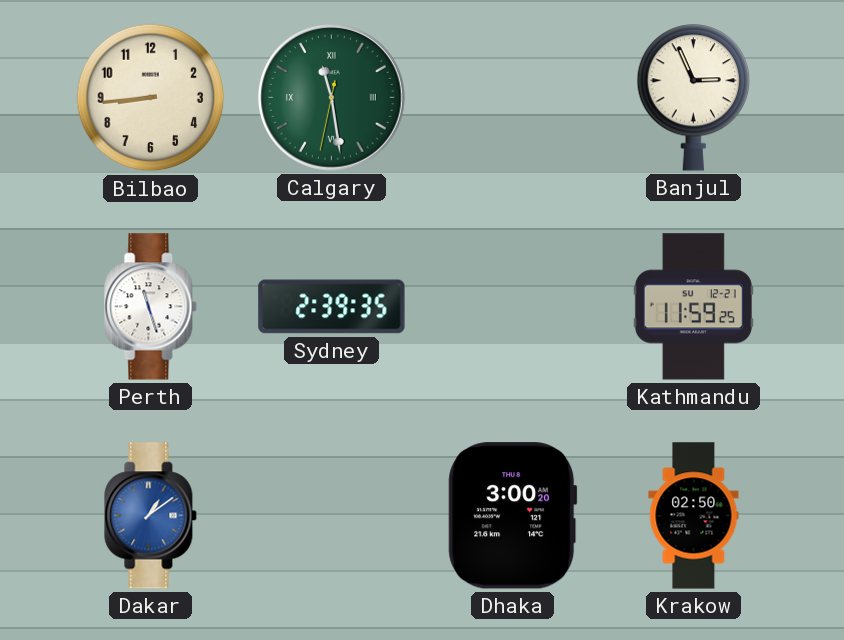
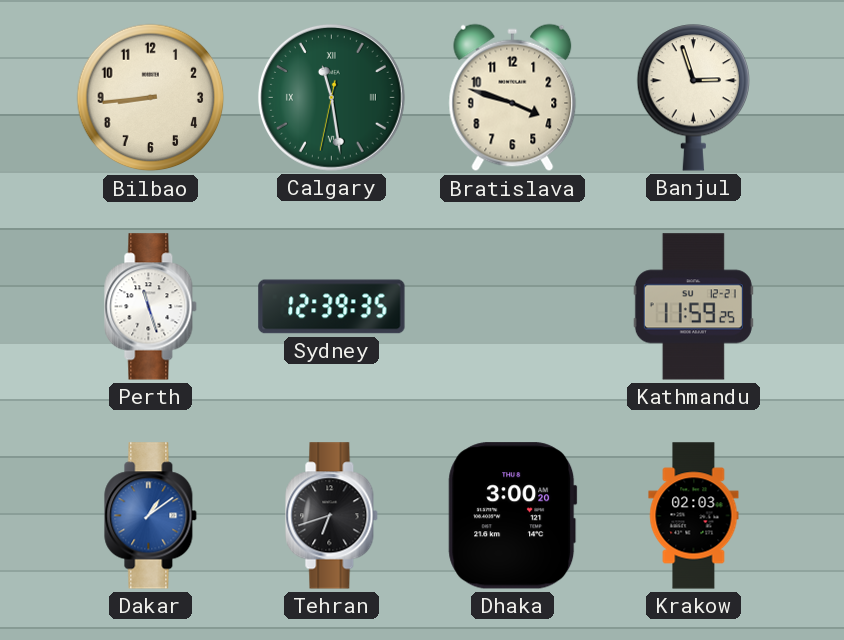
Bratislava: none -> 3:48 (513, 98)
Banjul: 2:56 -> 2:57 (693, 98)
Sydney: 2:39 -> 12:39 (332, 307)
Tehran: none -> 6:42 (332, 516)
Krakow: 02:50 -> 02:03 (694, 516)
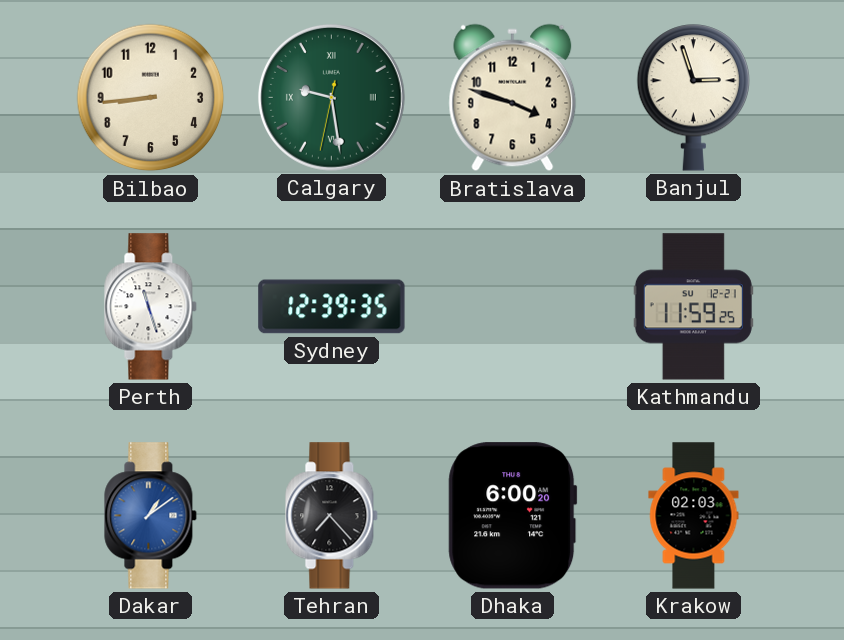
Calgary: 11:28 -> 9:28 (331, 97)
Tehran: 6:42 -> 7:23 (332, 516)
Dhaka: 3:00 -> 6:00 (513, 516)
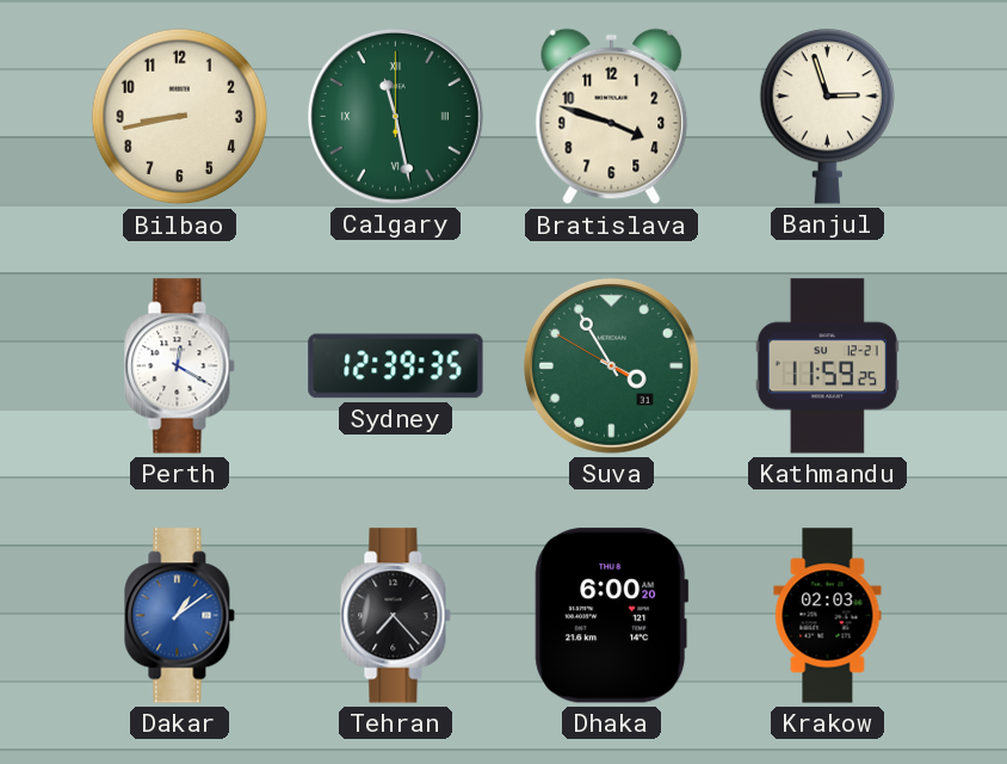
Bilbao: 8:44 -> 8:43 (180, 117)
Calgary: 9:28 -> 11:28 (395, 116)
Perth: 11:27 -> 12:20 (180, 366)
Suva: none -> 3:54 (611, 365)
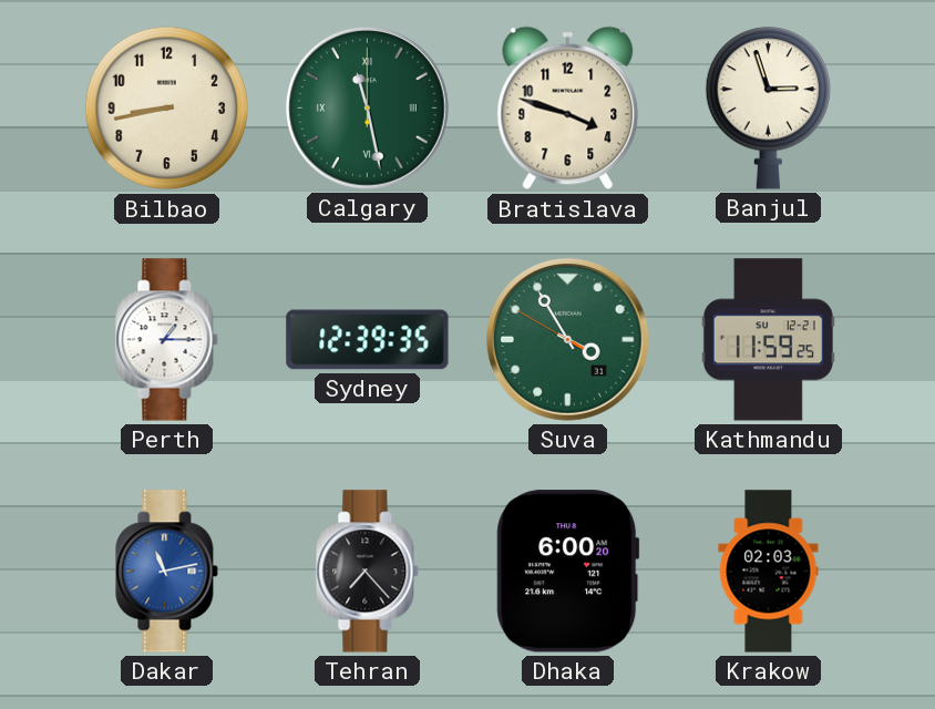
Perth: 12:20 -> 1:15 (167, 340)
Dakar: 1:09 -> 11:13 (167, 572)
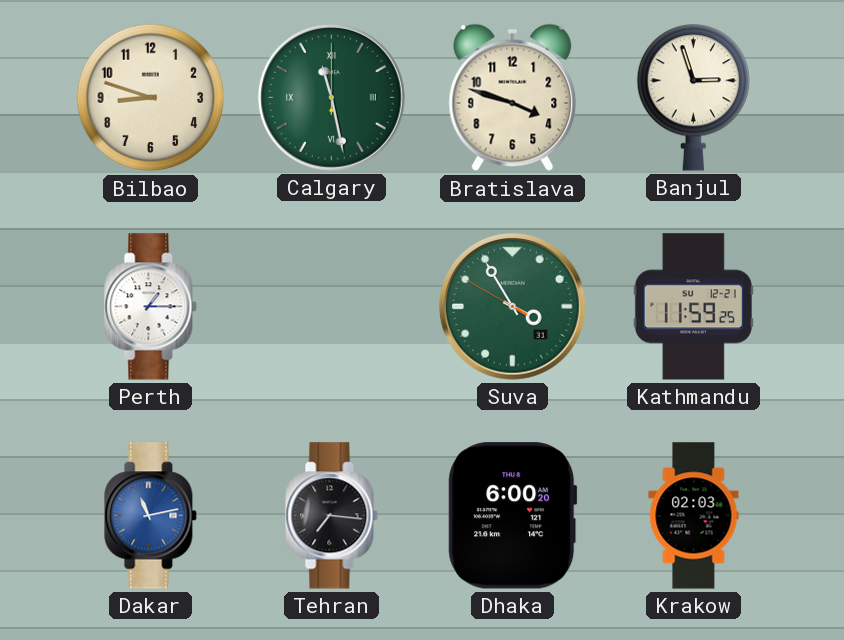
Bilbao: 8:43 -> 8:48 (151, 98)
Sydney: 12:39 -> none (368, 340)
Tehran: 7:23 -> 7:16 (332, 516)
